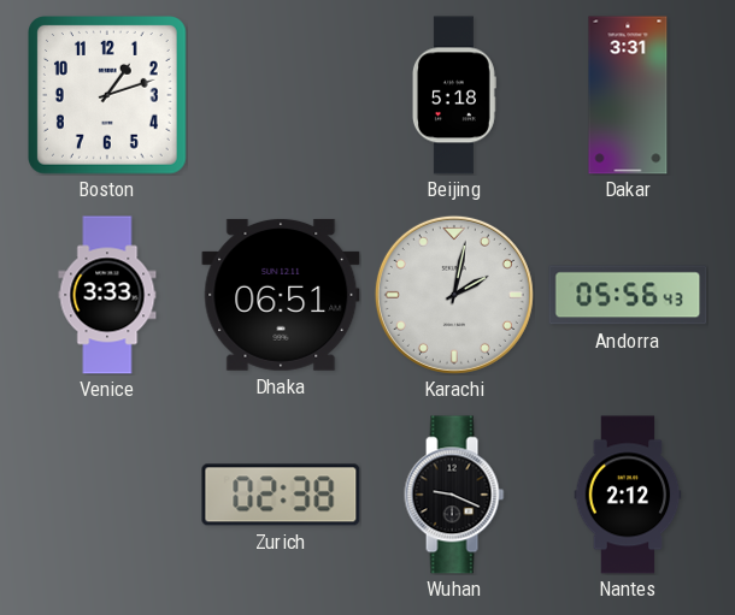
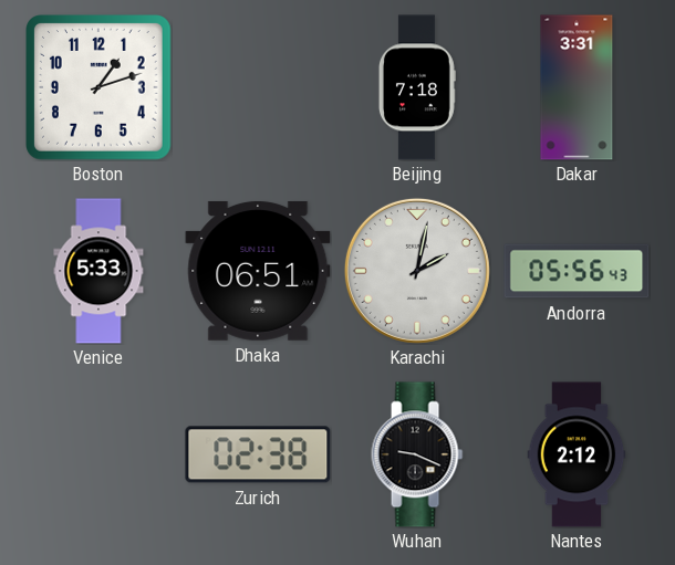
Beijing: 5:18 -> 7:18 (417, 87)
Venice: 3:33 -> 5:33 (98, 271)
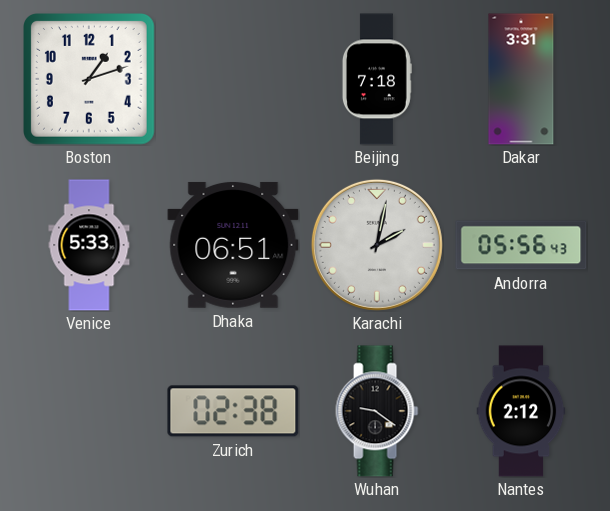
Wuhan: 9:19 -> 9:21 (377, 411)
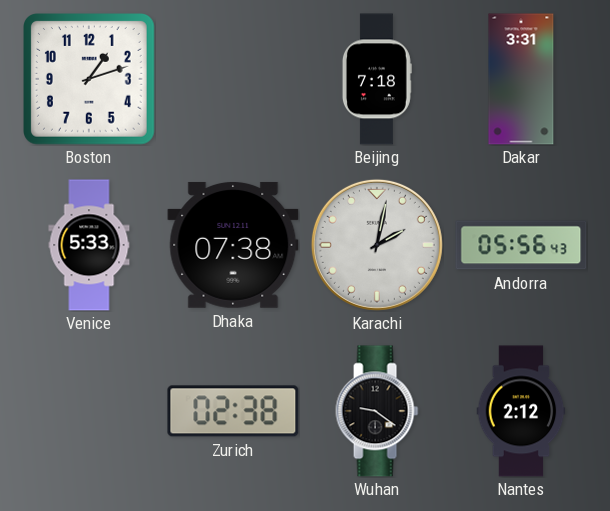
Dhaka: 06:51 -> 07:38 (233, 245)
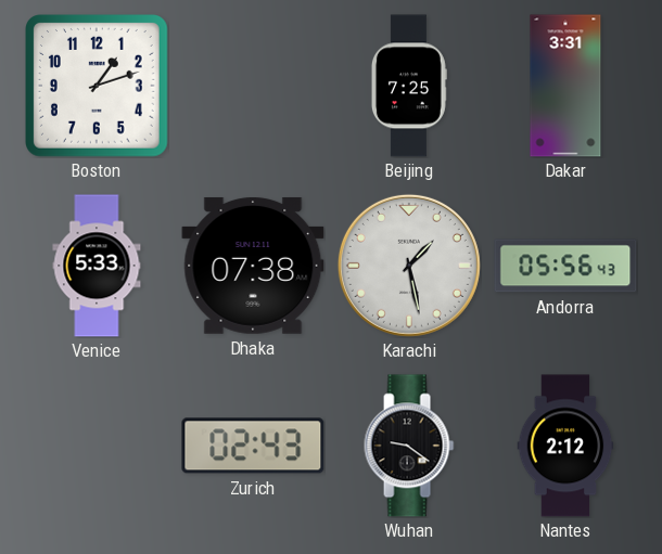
Beijing: 7:18 -> 7:25 (409, 86)
Karachi: 2:02 -> 1:28 (409, 266)
Zurich: 02:38 -> 02:43 (253, 446)
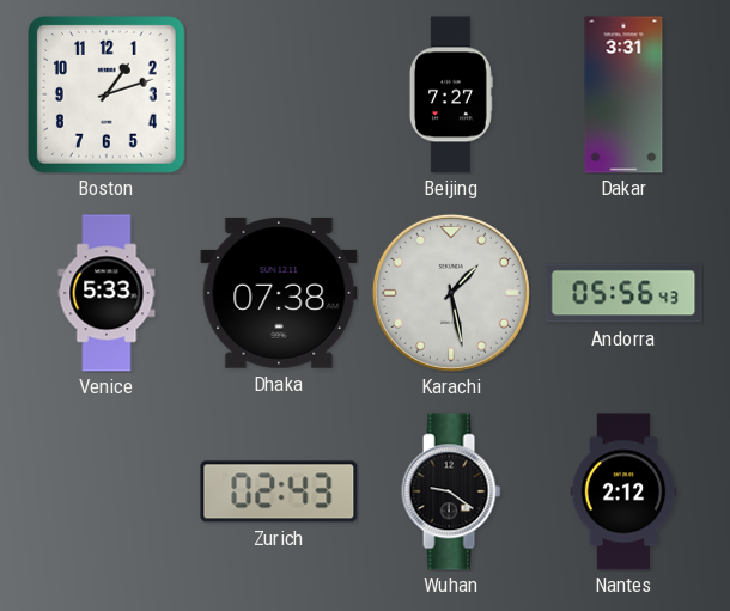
Beijing: 7:25 -> 7:27 (451, 94)
